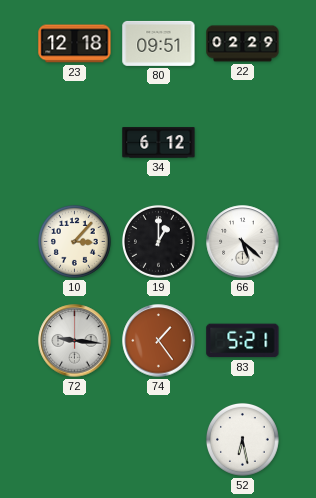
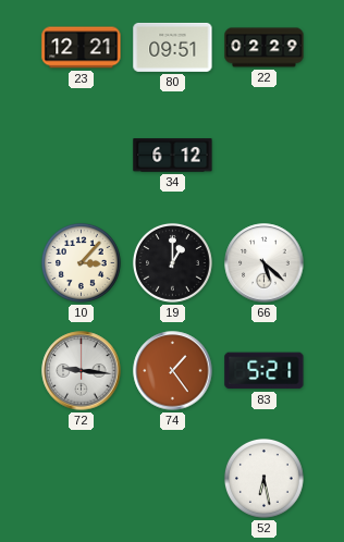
23: 12:18 -> 12:21 (82, 48)
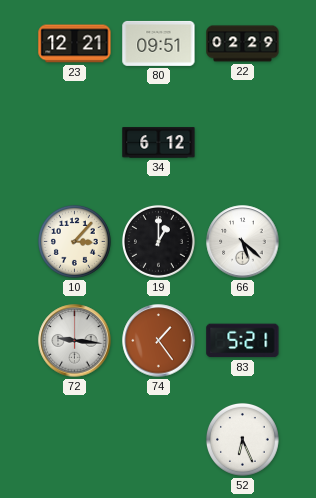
52: 6:28 -> 6:26 (243, 440)
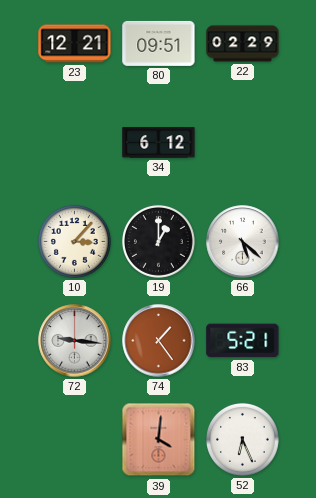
39: none -> 4:01 (159, 440)
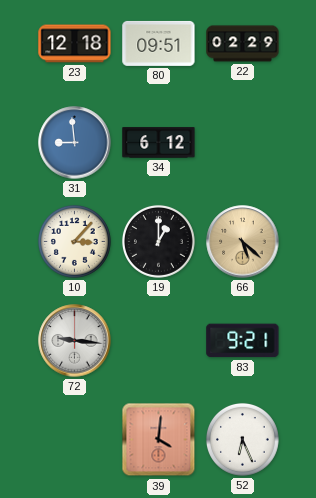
23: 12:21 -> 12:18 (75, 44)
31: none -> 8:59 (75, 143)
66 dial: white -> champagne (243, 242)
74: 1:24 -> none (159, 341)
83: 5:21 -> 9:21 (243, 341)
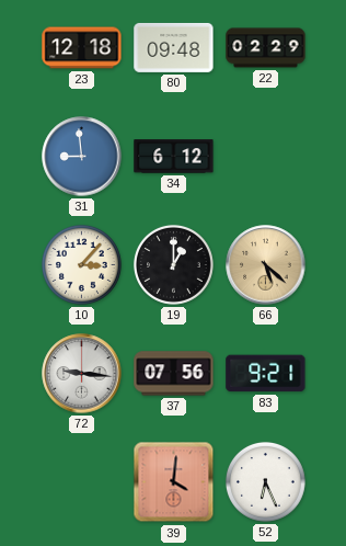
80: 09:51 -> 09:48 (174, 47)
37: none -> 07:56 (174, 374)
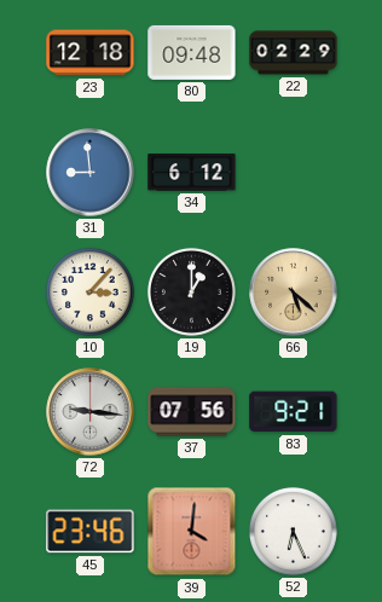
45: none -> 23:46 (91, 532)
